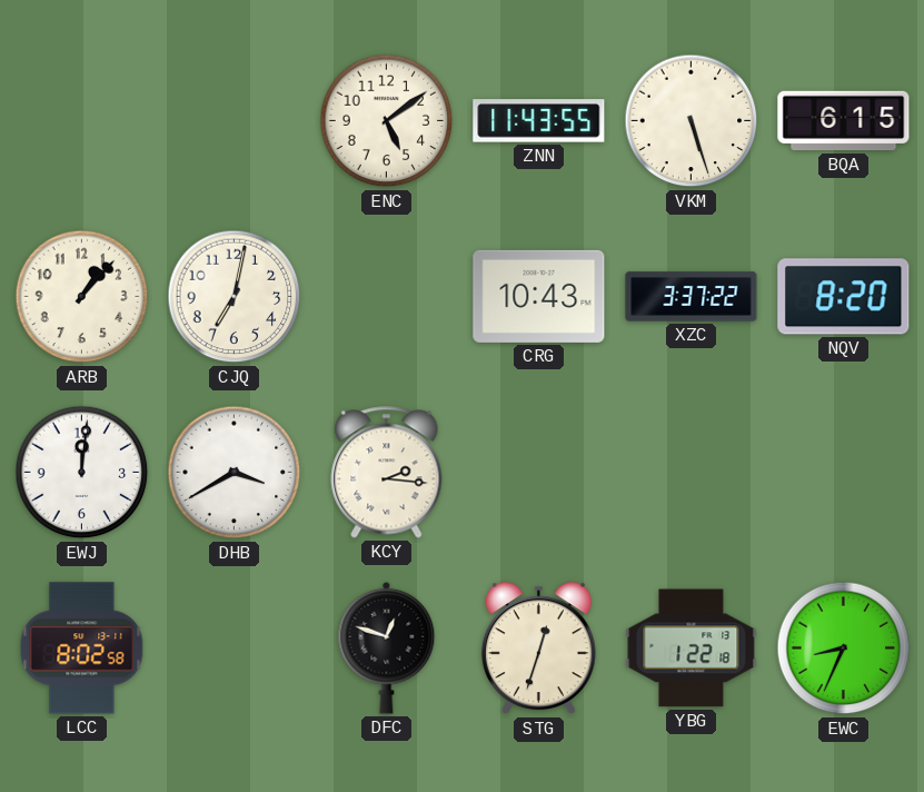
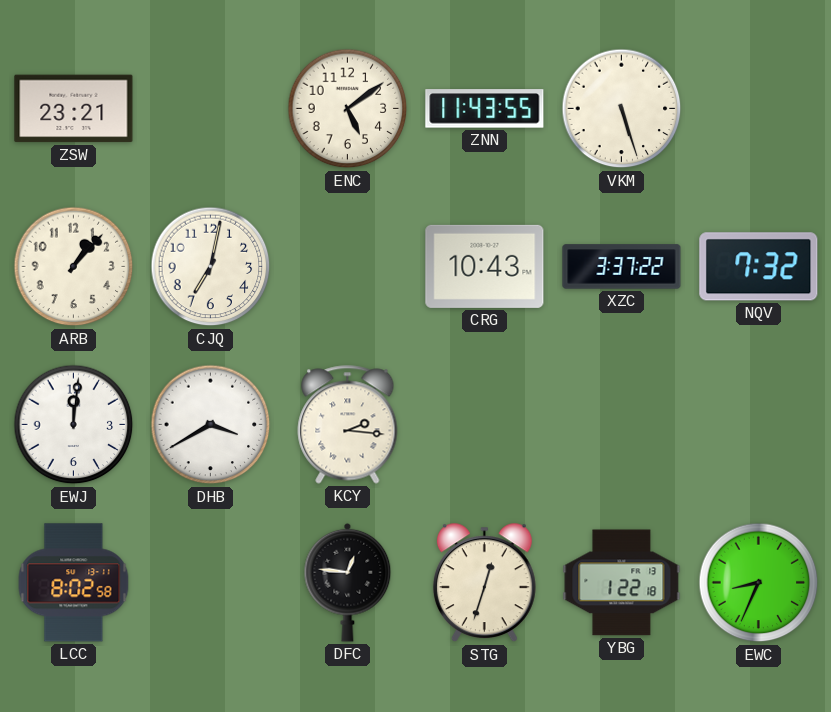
ZSW: none -> 23:21 (74, 109)
BQA: 6:15 -> none (844, 121)
NQV: 8:20 -> 7:32 (759, 267)
DFC: 12:48 -> 12:46 (348, 582)
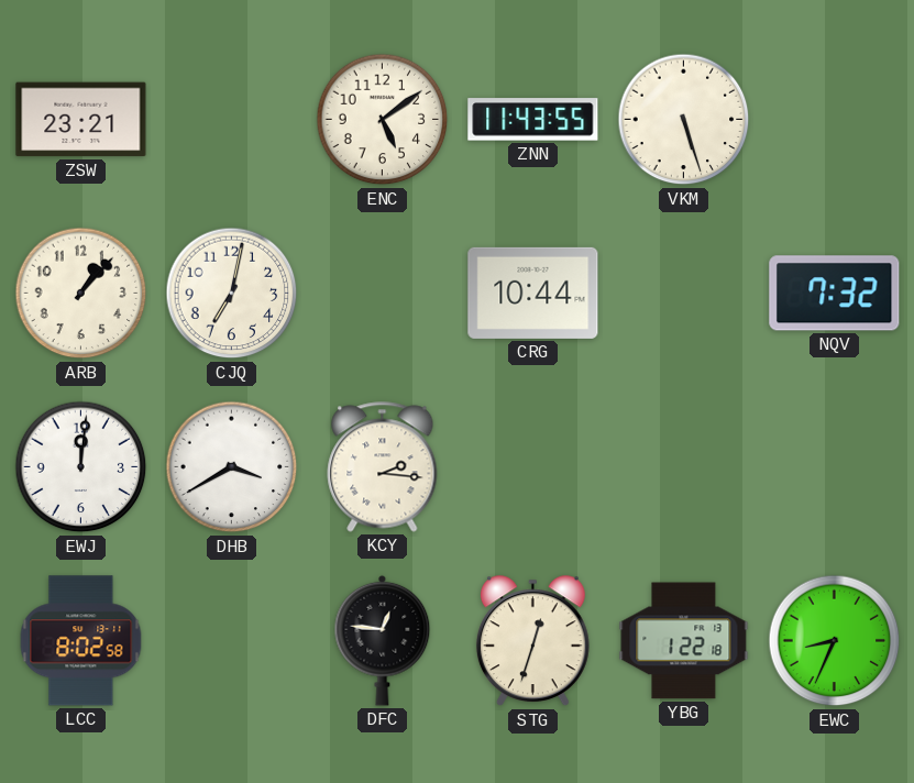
CRG: 10:43 -> 10:44 (533, 293)
XZC: 3:37 -> none (622, 267)
